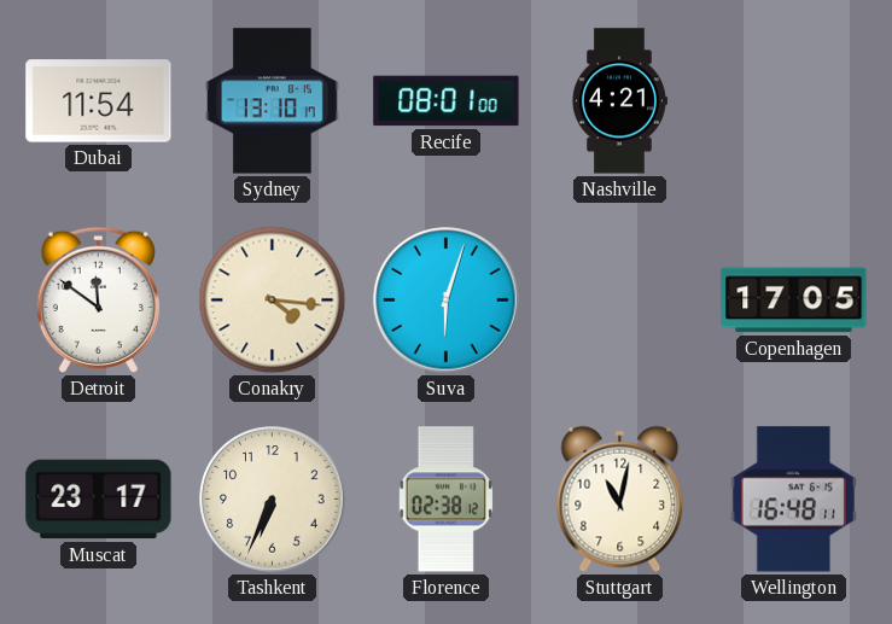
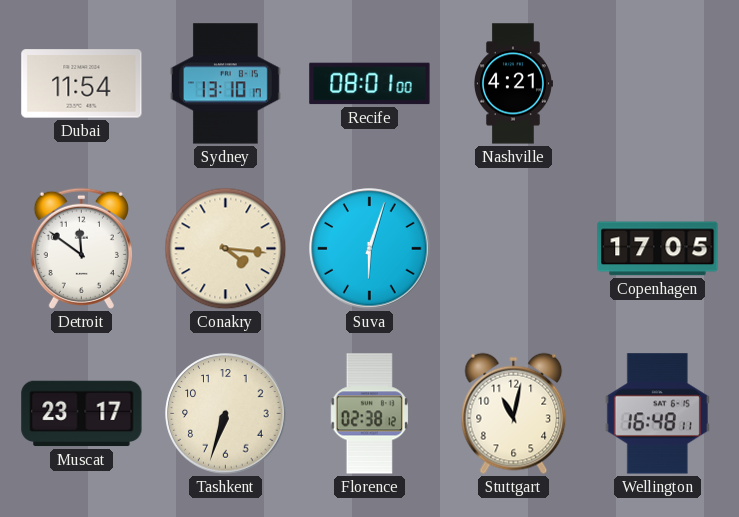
Tashkent: 6:34 -> 6:33 (226, 414)
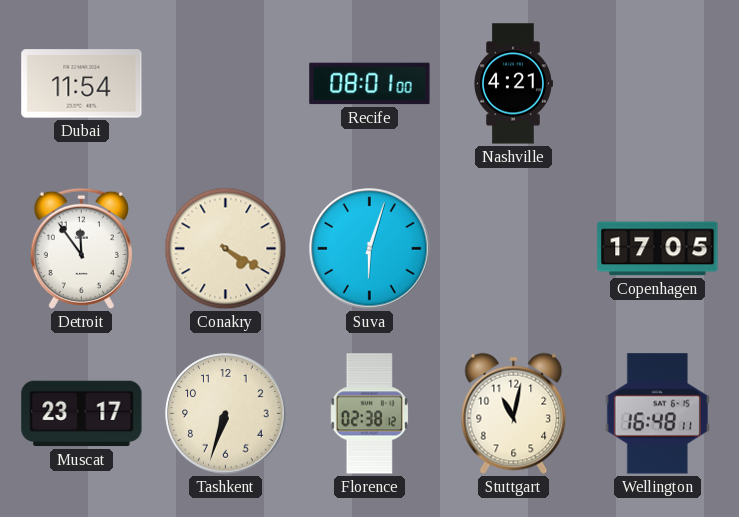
Sydney: 13:10 -> none (226, 84)
Detroit: 11:51 -> 11:54 (81, 248)
Conakry: 4:16 -> 4:20 (226, 249)
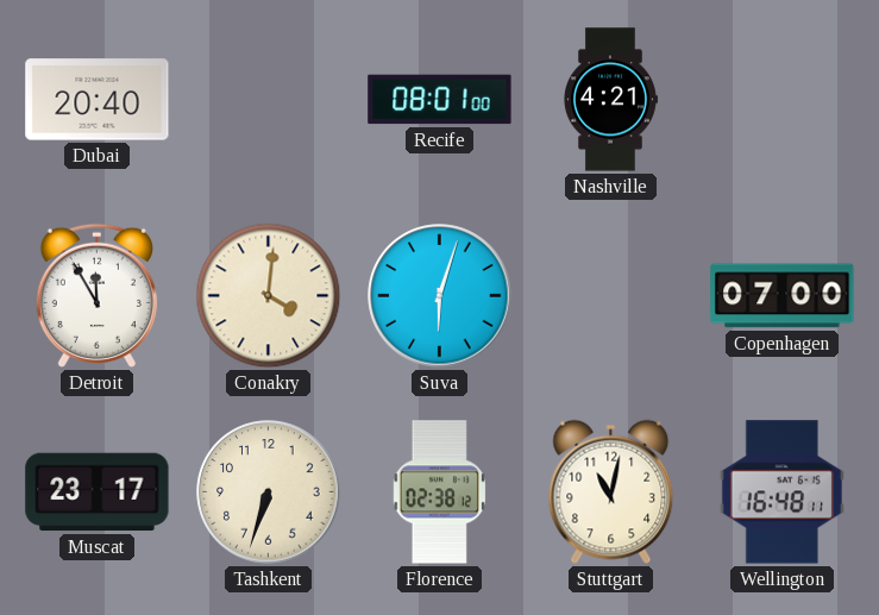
Dubai: 11:54 -> 20:40 (98, 100)
Detroit: 11:54 -> 11:55 (96, 295)
Conakry: 4:20 -> 4:01 (269, 296)
Copenhagen: 17:05 -> 07:00 (783, 296)
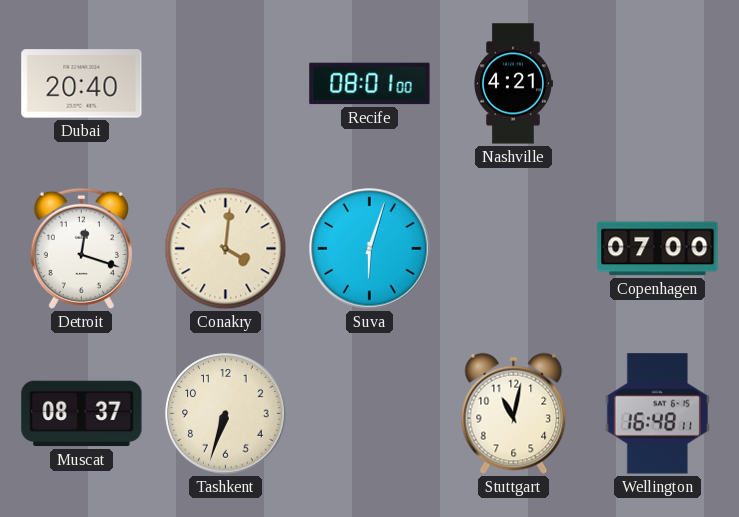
Detroit: 11:55 -> 12:18 (81, 248)
Muscat: 23:17 -> 08:37 (82, 414)
Florence: 02:38 -> none (439, 492)
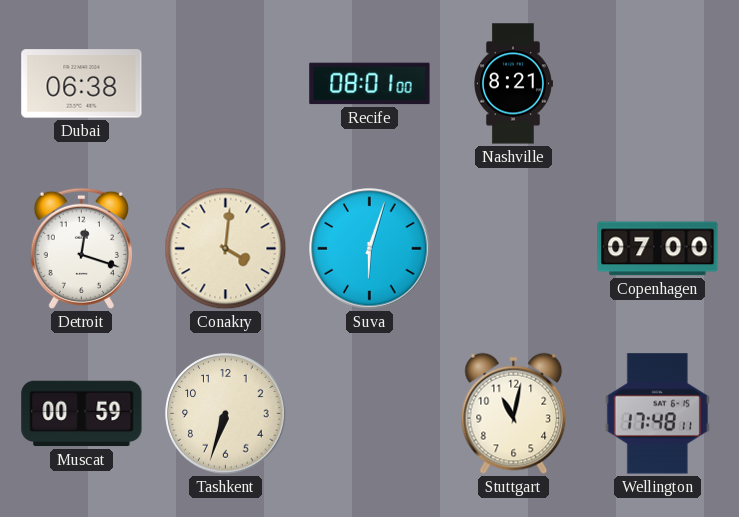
Dubai: 20:40 -> 06:38 (82, 84)
Nashville: 4:21 -> 8:21 (513, 84)
Muscat: 08:37 -> 00:59 (82, 414)
Wellington: 16:48 -> 17:48 (657, 414)
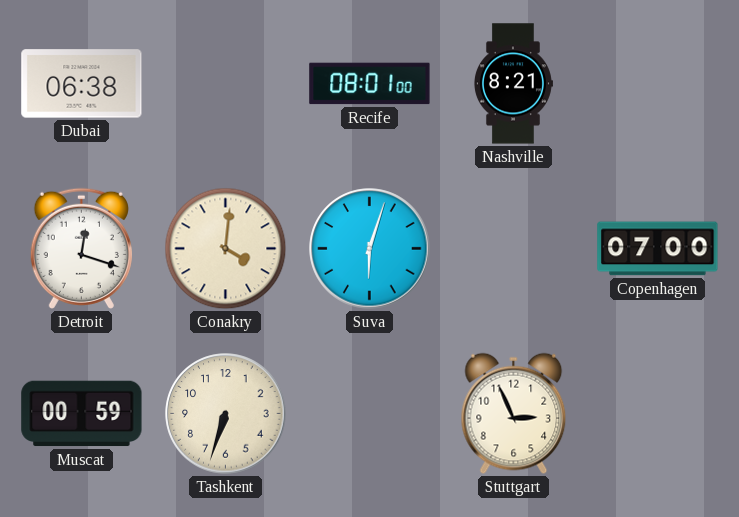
Stuttgart: 11:02 -> 2:56 (514, 414)
Wellington: 17:48 -> none (657, 414)
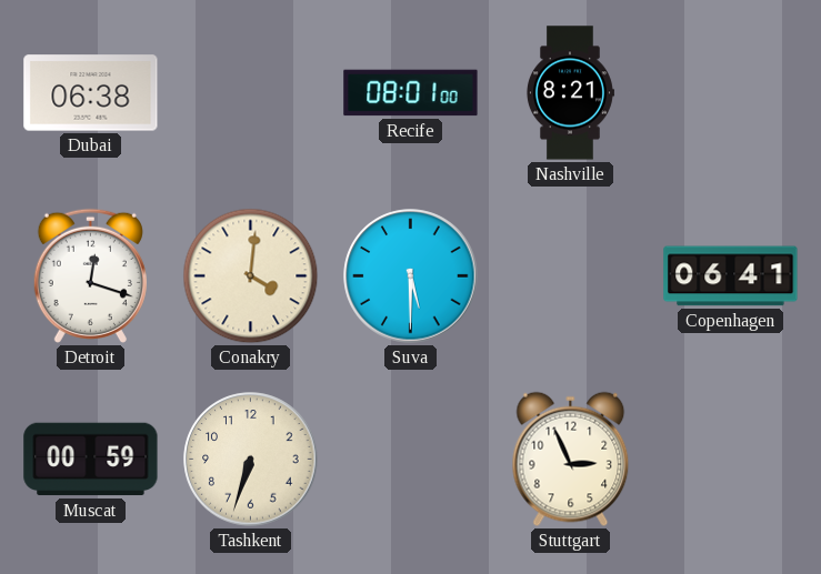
Suva: 6:03 -> 5:30 (411, 276)
Copenhagen: 07:00 -> 06:41 (731, 276)
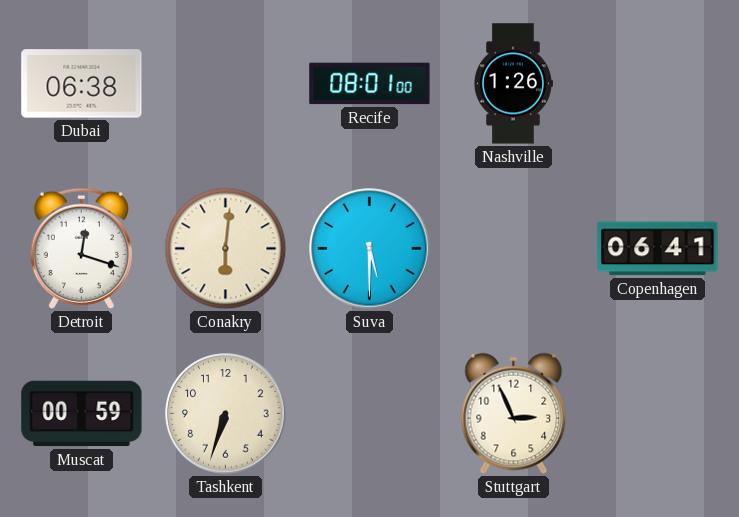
Nashville: 8:21 -> 1:26 (513, 84)
Conakry: 4:01 -> 6:01 (226, 249)
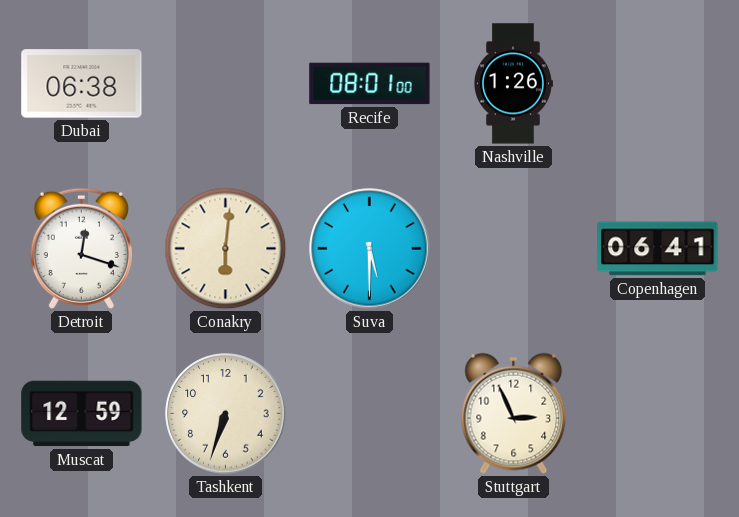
Muscat: 00:59 -> 12:59 (82, 414)
